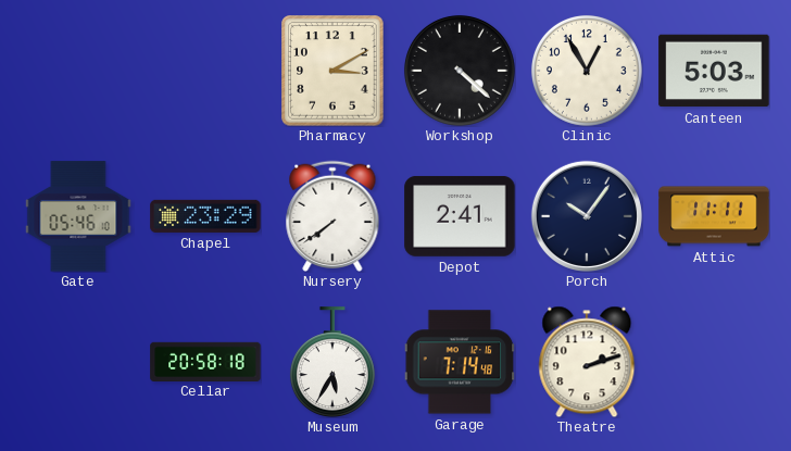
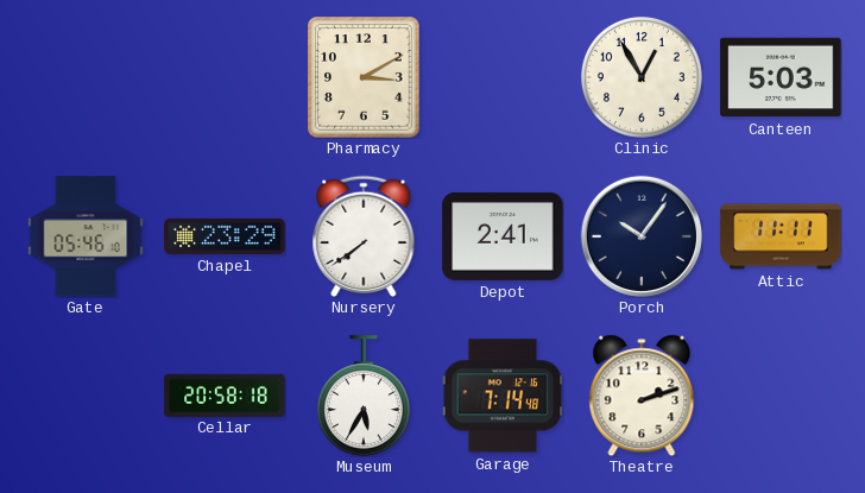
Workshop: 4:22 -> none (460, 71)
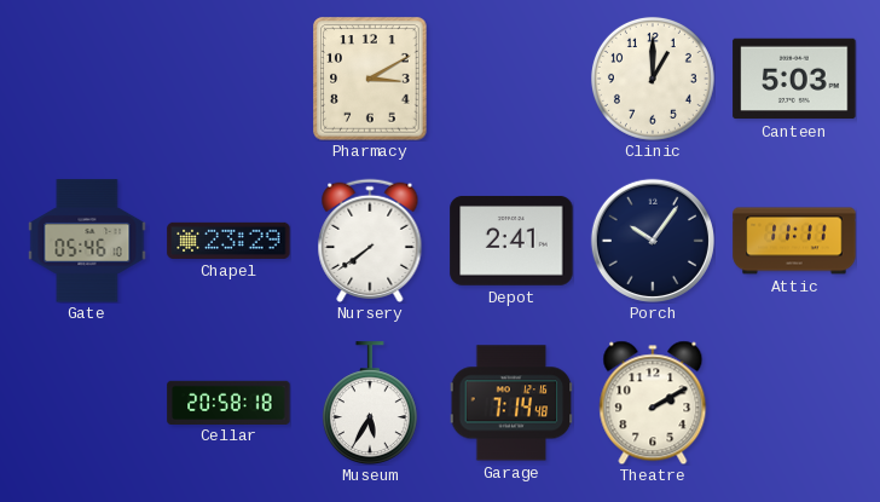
Clinic: 12:55 -> 1:00 (653, 79)
Theatre: 2:12 -> 2:10 (653, 403)
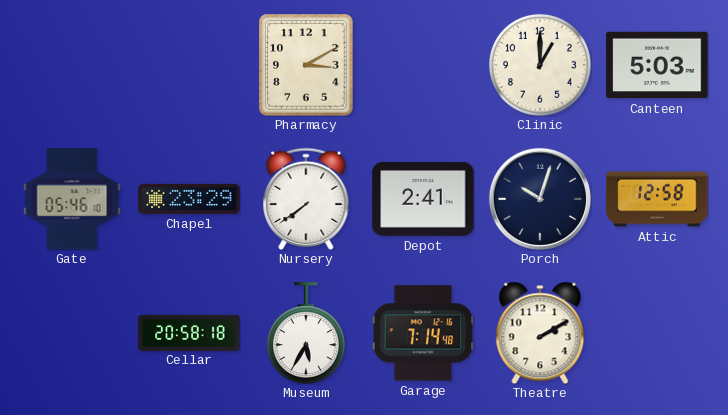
Porch: 10:06 -> 10:03 (540, 199)
Attic: 11:11 -> 12:58 (657, 199)
